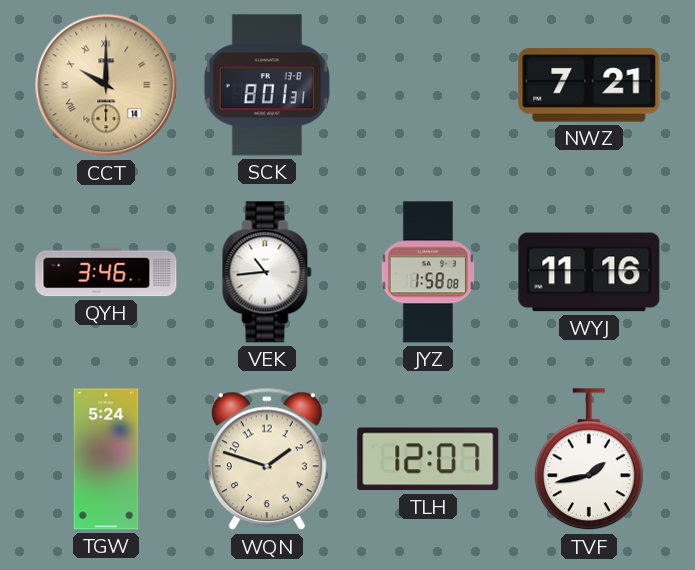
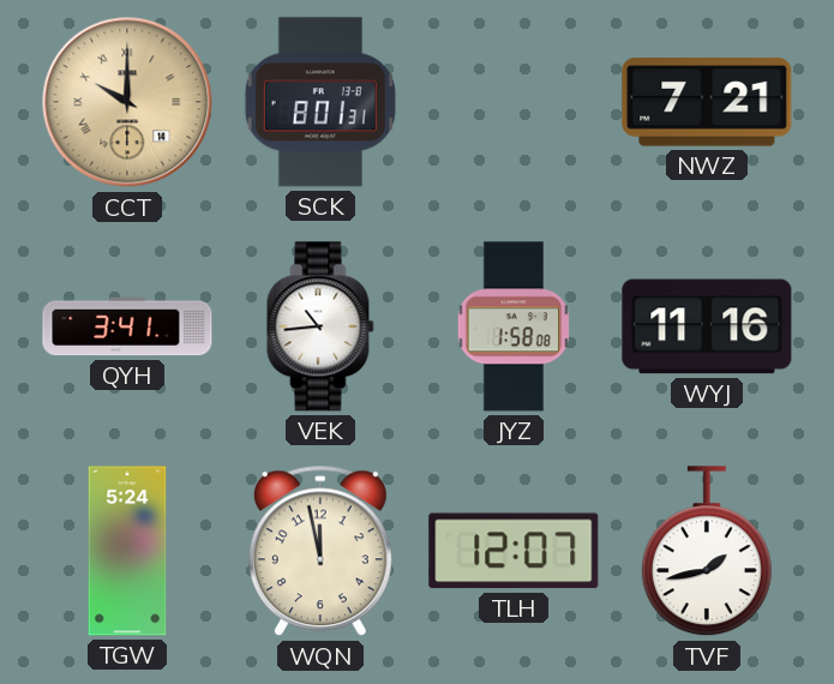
QYH: 3:46 -> 3:41 (127, 326)
WQN: 1:48 -> 11:58 (320, 551)
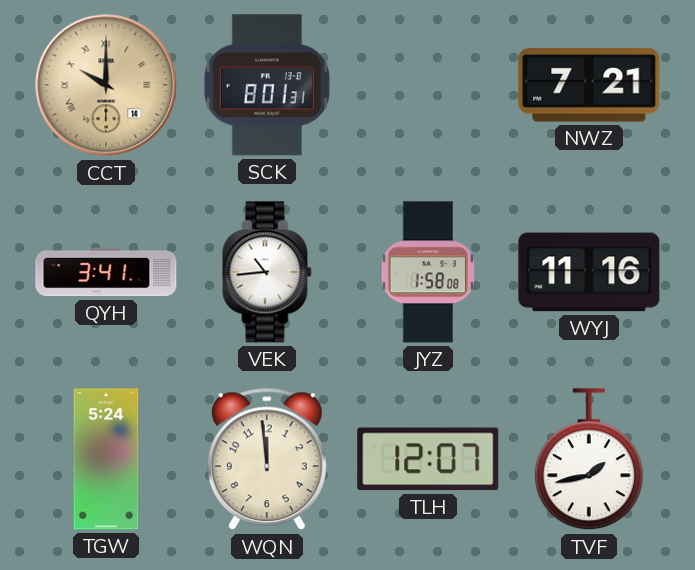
WQN: 11:58 -> 11:59 (267, 459)
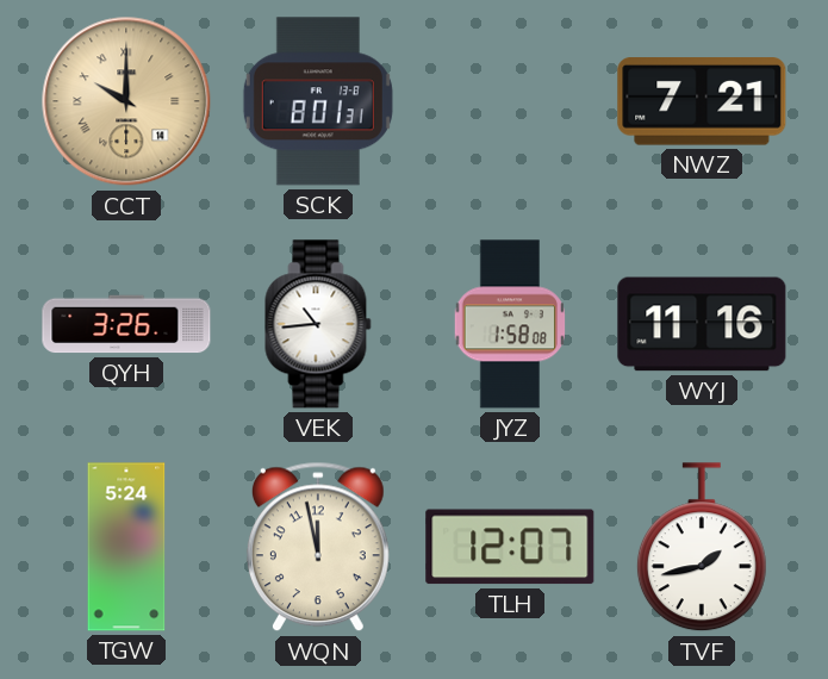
QYH: 3:41 -> 3:26 (126, 324)
WQN: 11:59 -> 11:58 (318, 547)
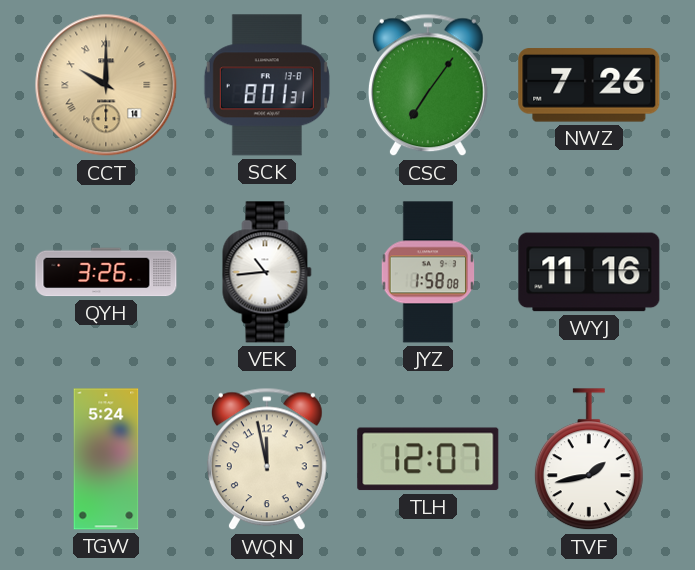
CSC: none -> 7:06 (428, 85)
NWZ: 7:21 -> 7:26 (589, 85)
